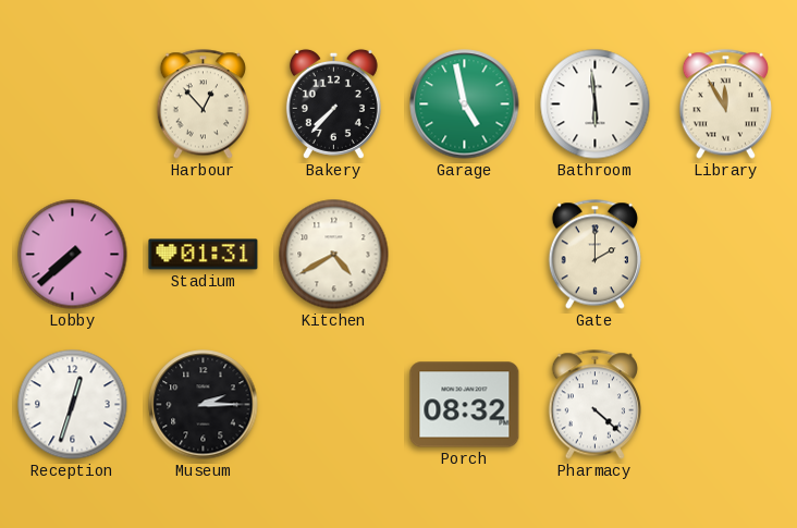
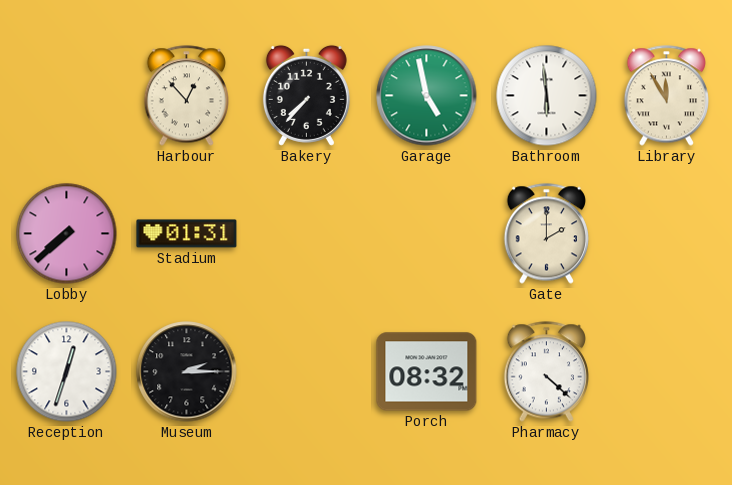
Kitchen: 4:40 -> none (334, 255)
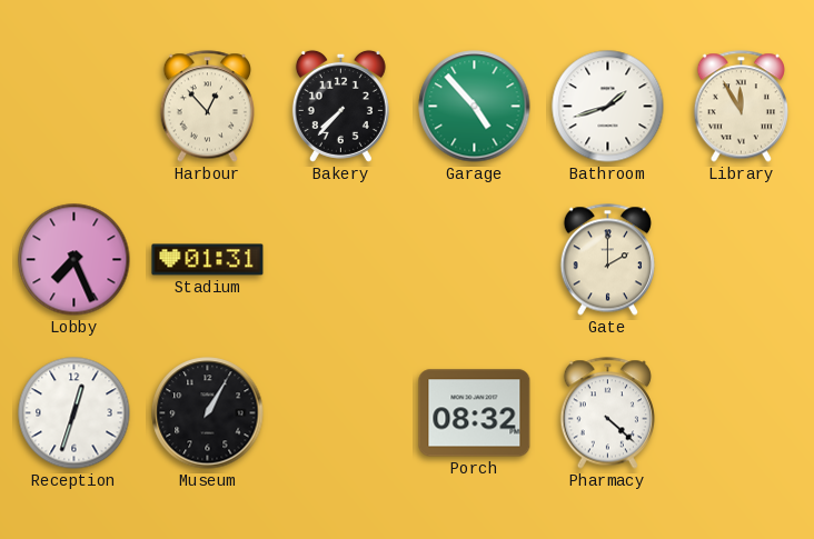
Garage: 4:58 -> 4:53 (475, 107)
Bathroom: 5:59 -> 1:42 (608, 107)
Lobby: 7:38 -> 7:26 (75, 260)
Museum: 2:15 -> 1:05 (208, 413)
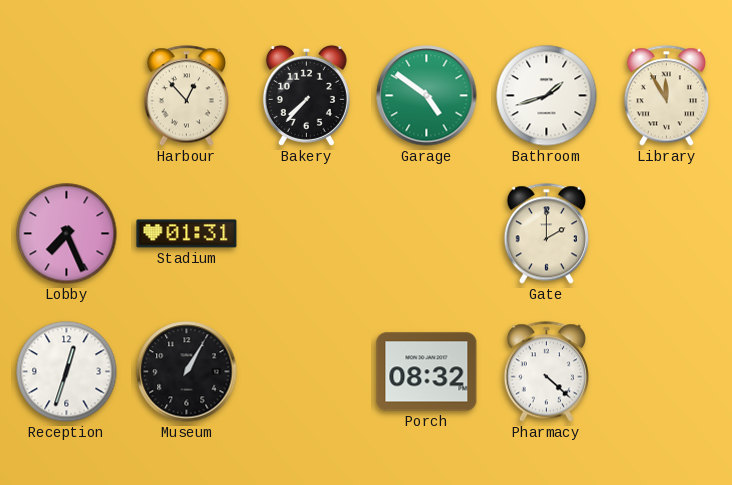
Garage: 4:53 -> 4:51 (427, 96)
